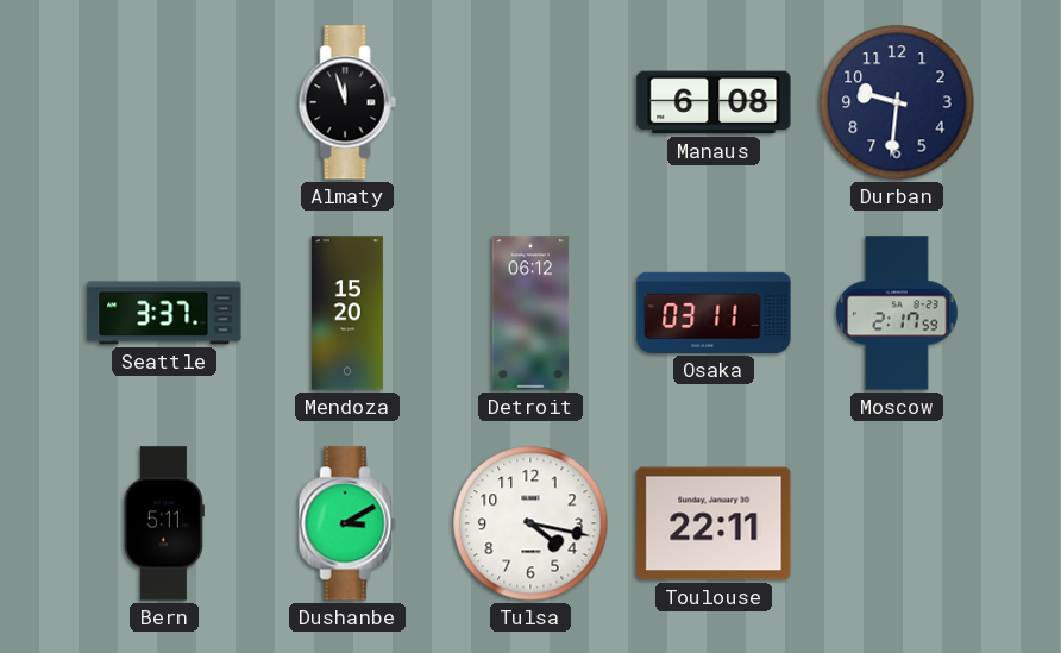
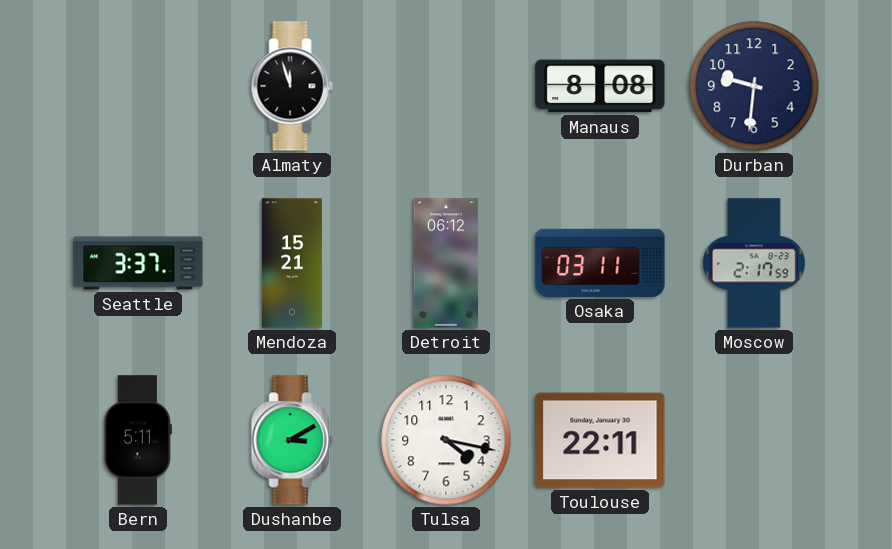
Manaus: 6:08 -> 8:08 (600, 86)
Mendoza: 15:20 -> 15:21 (292, 263)
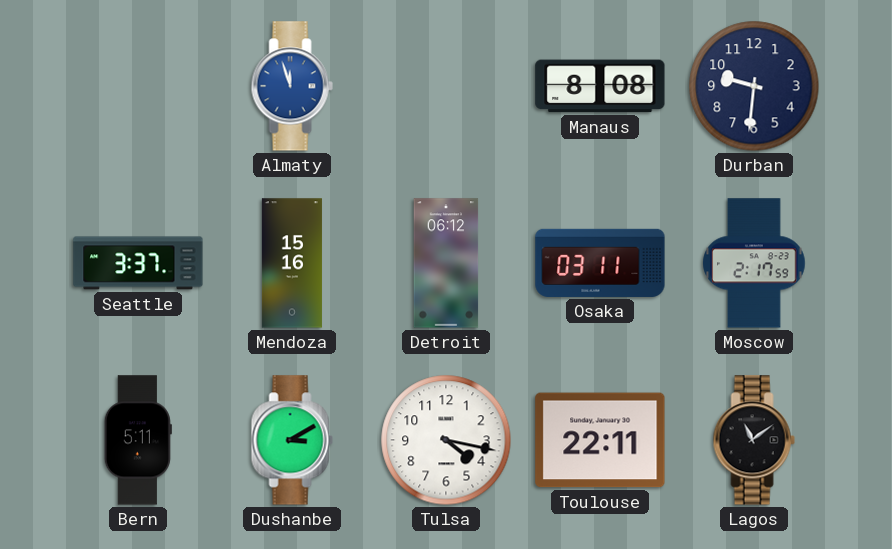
Almaty dial: black -> blue (292, 86)
Mendoza: 15:21 -> 15:16 (292, 263)
Lagos: none -> 11:09 (754, 440)
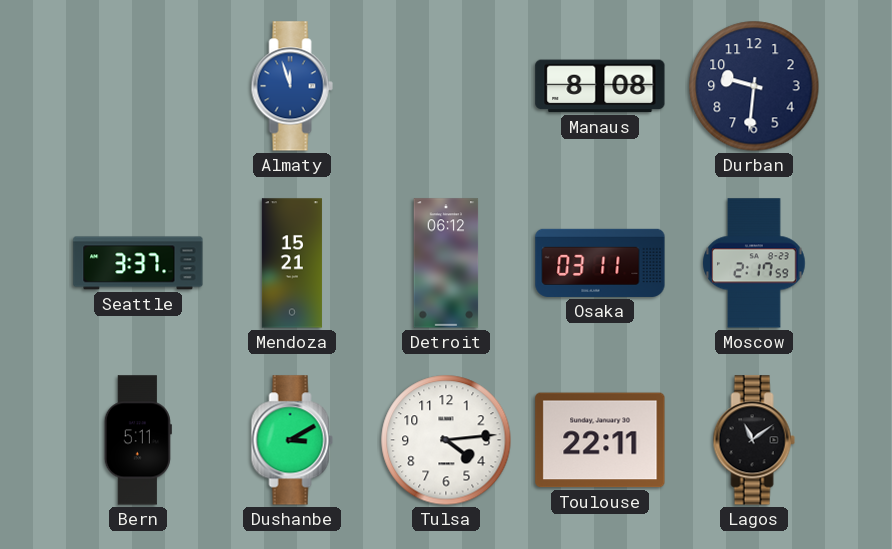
Mendoza: 15:16 -> 15:21 (292, 263)
Tulsa: 4:17 -> 4:14 (446, 440)
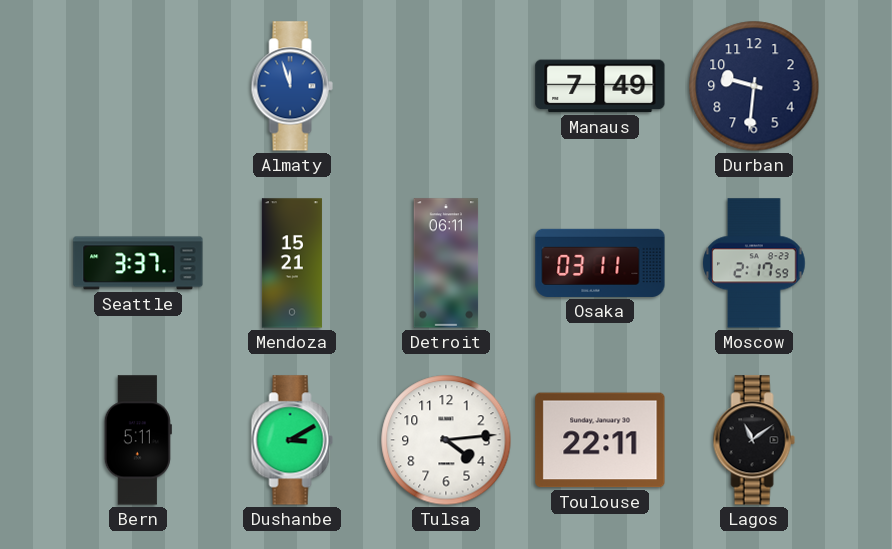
Manaus: 8:08 -> 7:49 (600, 86)
Detroit: 06:12 -> 06:11 (446, 263)
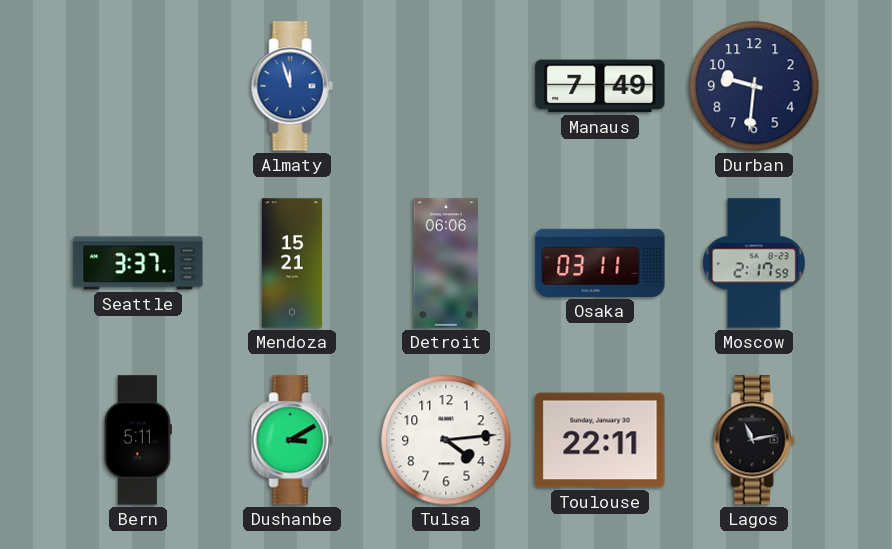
Detroit: 06:11 -> 06:06 (446, 263)
Lagos: 11:09 -> 11:13 (754, 440)
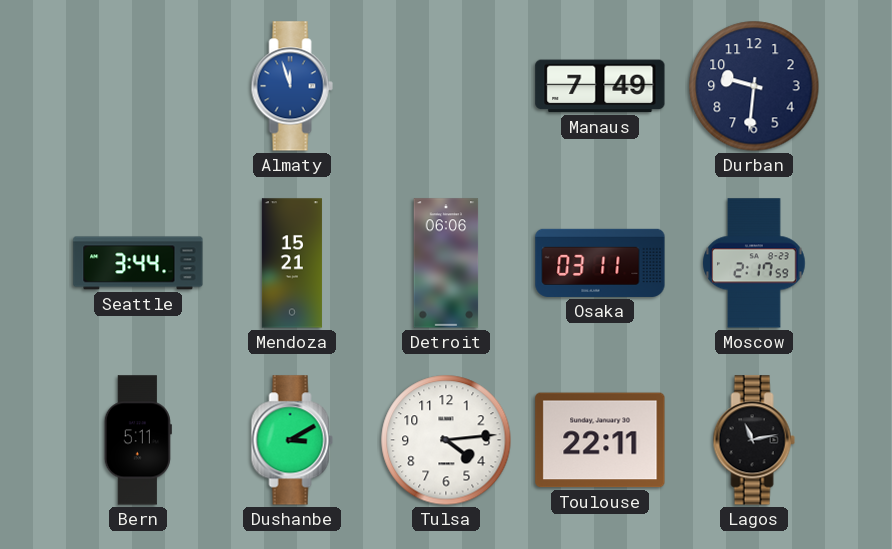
Seattle: 3:37 -> 3:44 (138, 263)
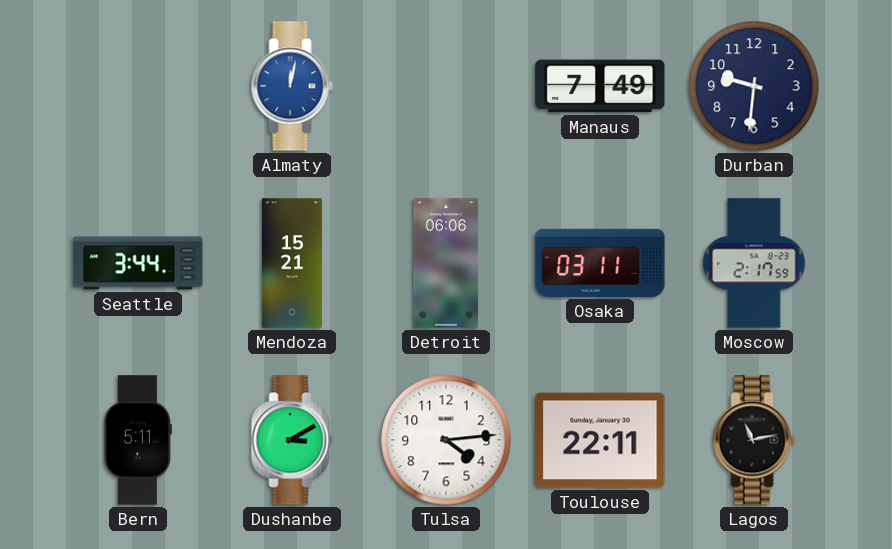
Almaty: 11:57 -> 12:02 (292, 86)
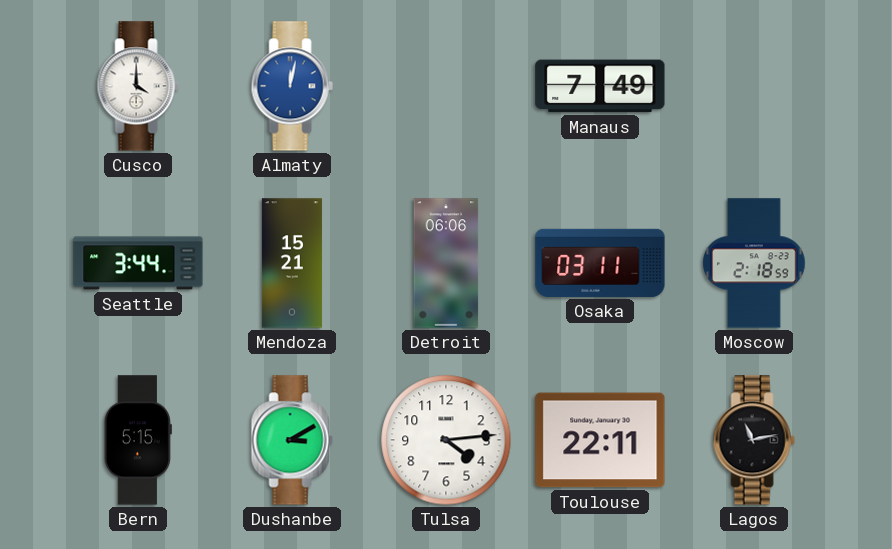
Cusco: none -> 4:00 (138, 86)
Durban: 9:31 -> none (754, 86)
Moscow: 2:17 -> 2:18 (754, 263)
Bern: 5:11 -> 5:15 (138, 440)
